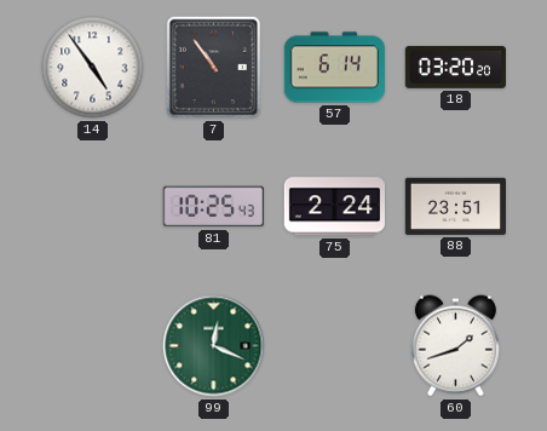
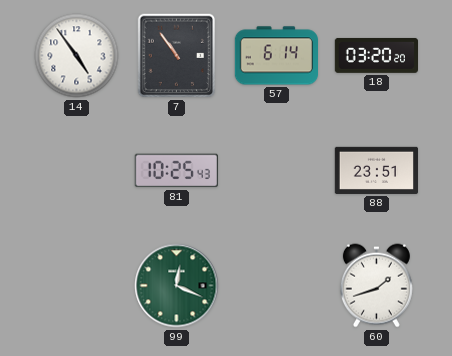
75: 2:24 -> none (334, 207)
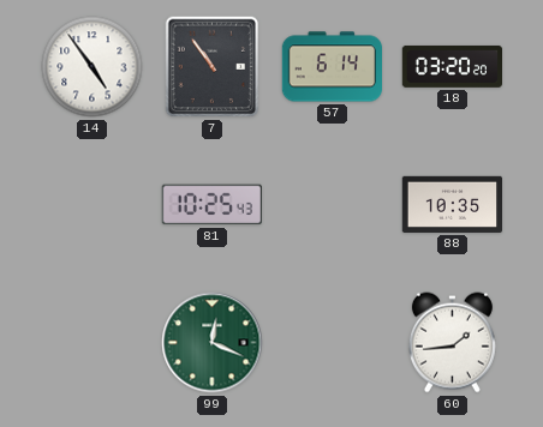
88: 23:51 -> 10:35 (452, 204)
60: 1:42 -> 1:44 (452, 343)
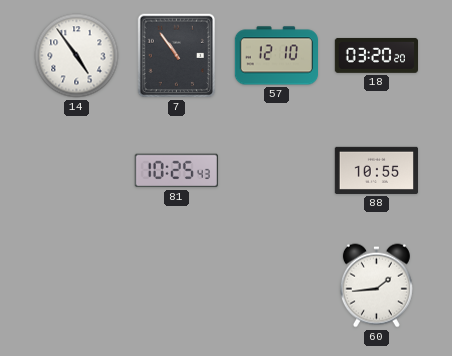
57: 6:14 -> 12:10 (276, 56)
88: 10:35 -> 10:55 (376, 170)
99: 12:19 -> none (213, 343)
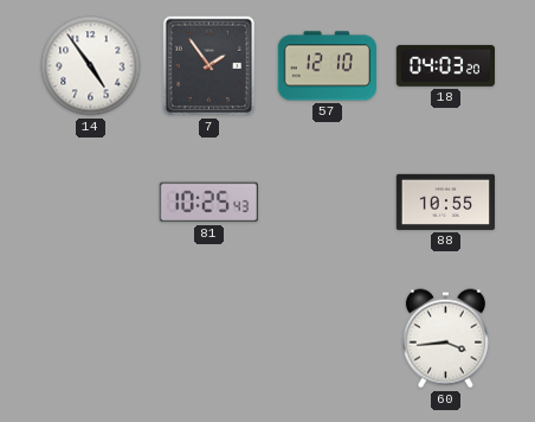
7: 10:54 -> 1:54 (210, 66)
18: 03:20 -> 04:03 (445, 65)
60: 1:44 -> 3:44 (445, 339)
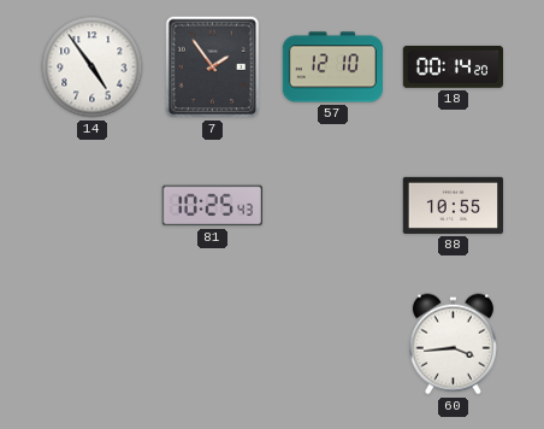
18: 04:03 -> 00:14 (453, 66)
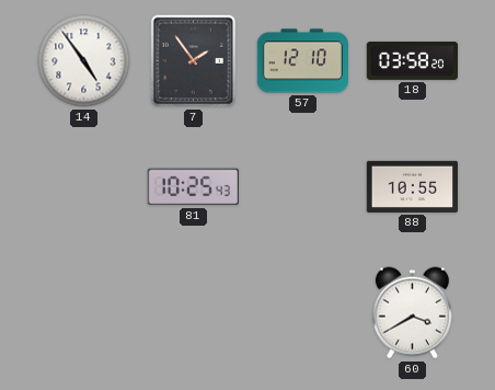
18: 00:14 -> 03:58 (412, 60)
60: 3:44 -> 3:40 (412, 313)
